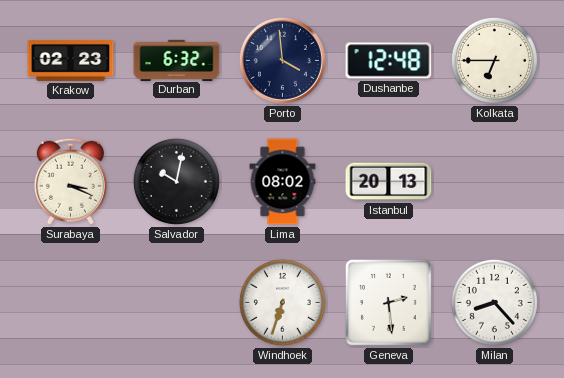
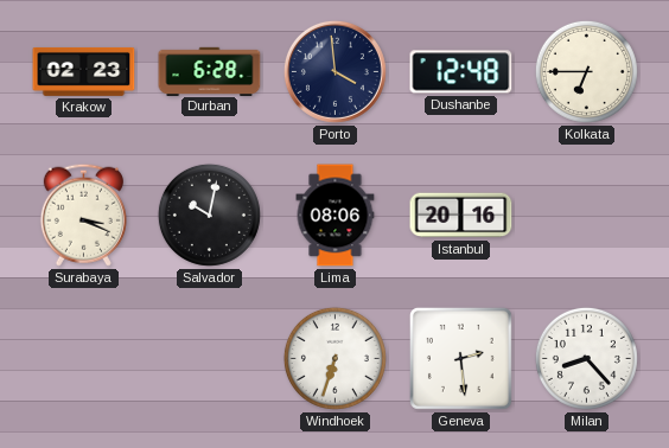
Durban: 6:32 -> 6:28 (210, 71)
Lima: 08:02 -> 08:06 (336, 216)
Istanbul: 20:13 -> 20:16 (461, 216)
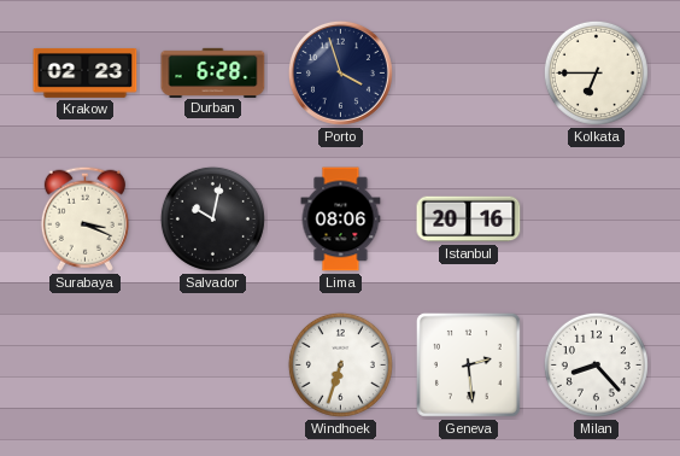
Porto: 3:59 -> 3:57 (340, 72)
Dushanbe: 12:48 -> none (461, 72)
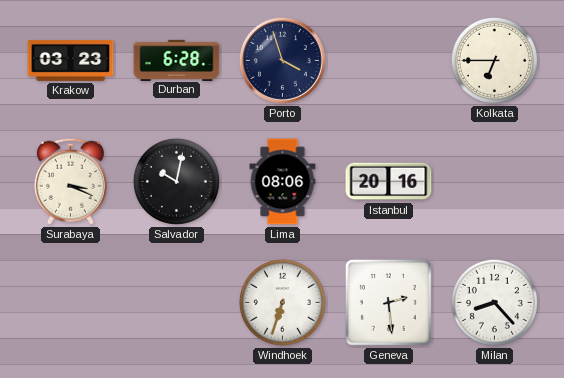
Krakow: 02:23 -> 03:23 (71, 60)
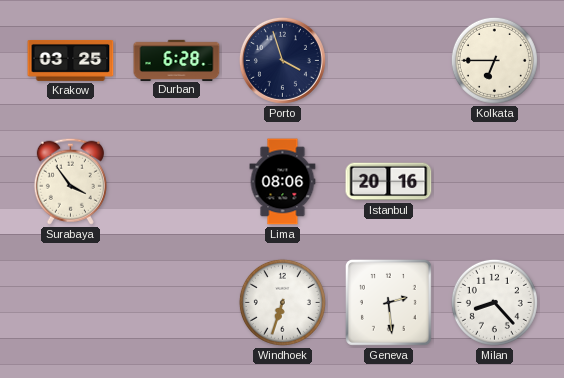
Krakow: 03:23 -> 03:25 (71, 60)
Surabaya: 3:19 -> 3:54 (70, 181)
Salvador: 10:02 -> none (176, 181)
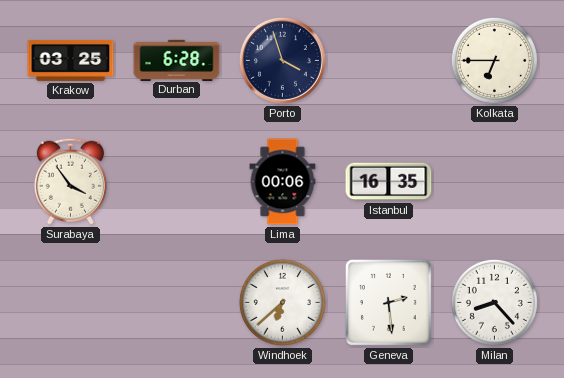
Lima: 08:06 -> 00:06 (283, 182)
Istanbul: 20:16 -> 16:35 (389, 182)
Windhoek: 6:33 -> 6:38 (282, 302)
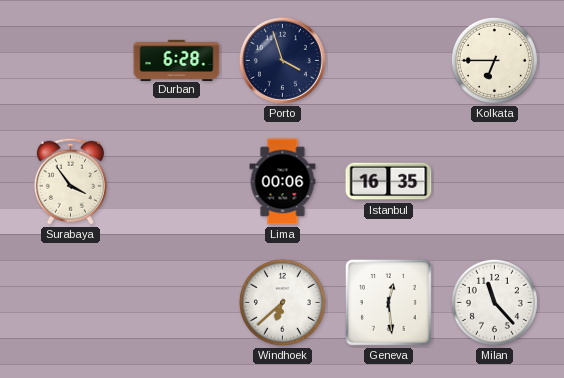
Krakow: 03:25 -> none (71, 60)
Geneva: 2:29 -> 12:29 (388, 302)
Milan: 8:23 -> 11:23 (494, 302)
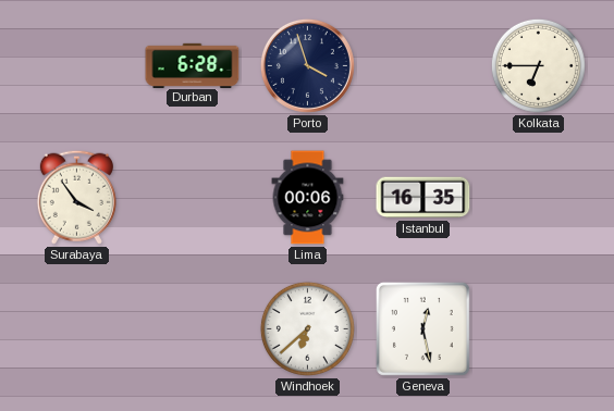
Geneva: 12:29 -> 12:28 (422, 328)
Milan: 11:23 -> none (494, 302)
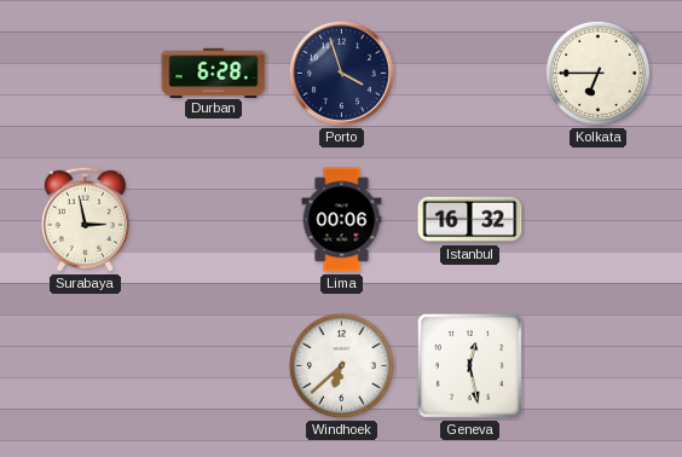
Surabaya: 3:54 -> 2:58 (85, 219)
Istanbul: 16:35 -> 16:32 (470, 220)
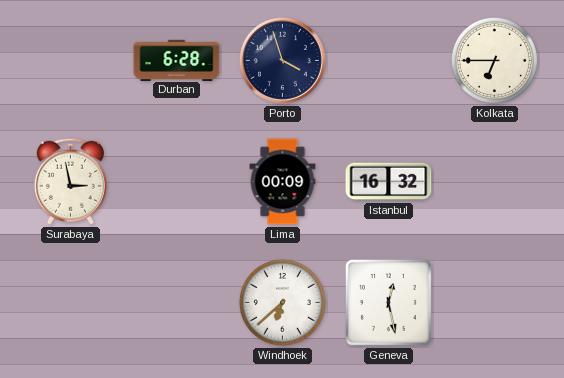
Lima: 00:06 -> 00:09 (283, 182)
